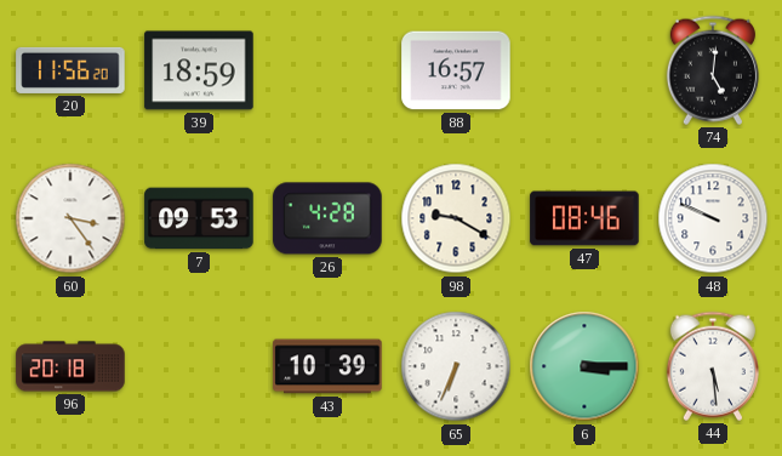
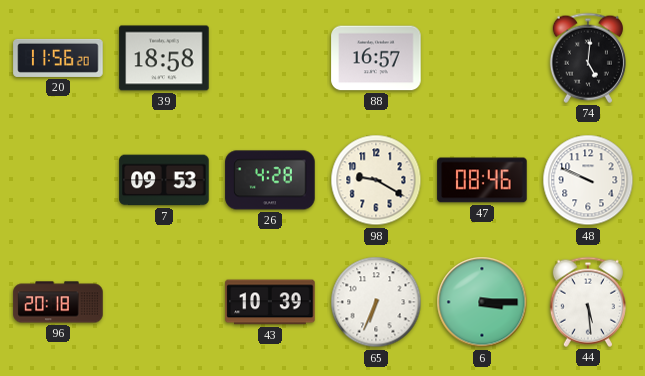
39: 18:59 -> 18:58 (164, 58)
60: 3:24 -> none (70, 218)
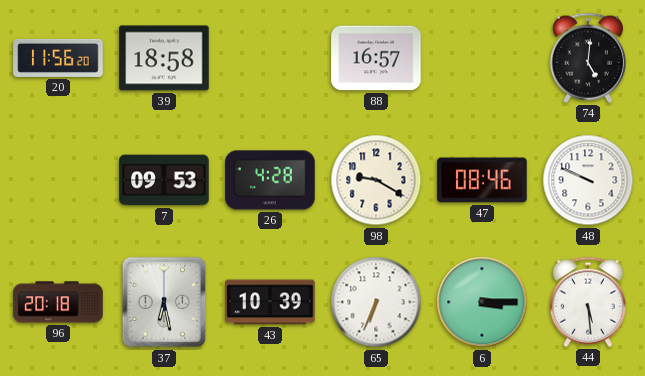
37: none -> 6:28 (164, 302)
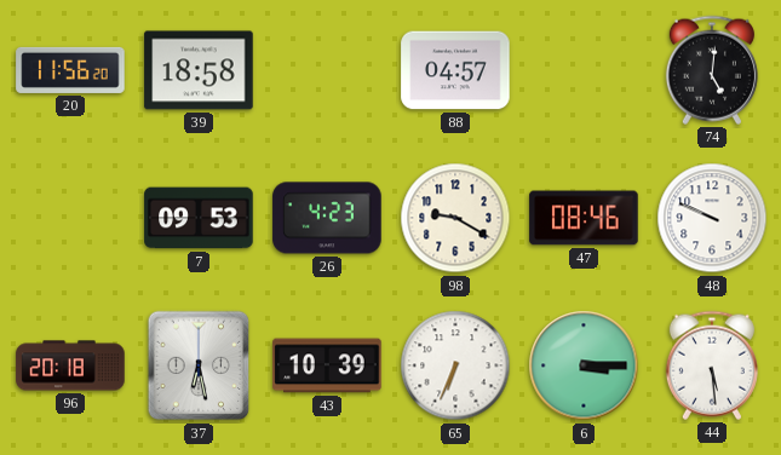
88: 16:57 -> 04:57 (455, 70)
26: 4:28 -> 4:23 (327, 218)
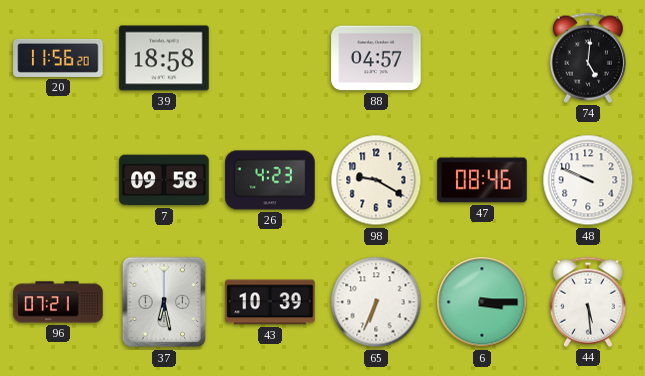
7: 09:53 -> 09:58 (164, 180)
96: 20:18 -> 07:21 (58, 302)
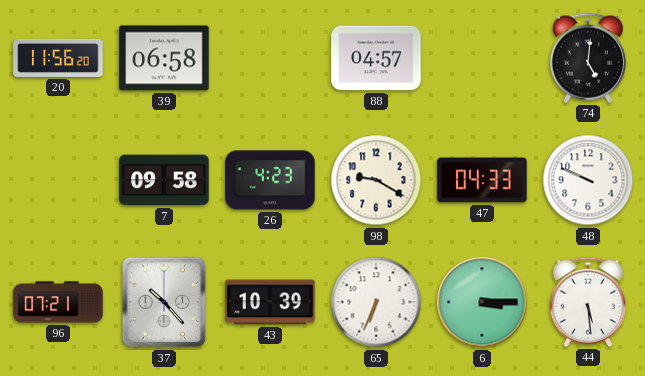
39: 18:58 -> 06:58 (164, 58)
47: 08:46 -> 04:33 (482, 180)
37: 6:28 -> 10:23 (164, 302)
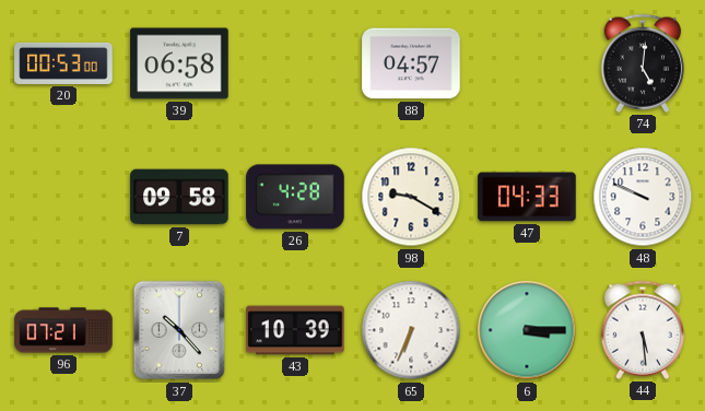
20: 11:56 -> 00:53 (63, 63)
26: 4:23 -> 4:28 (295, 197)
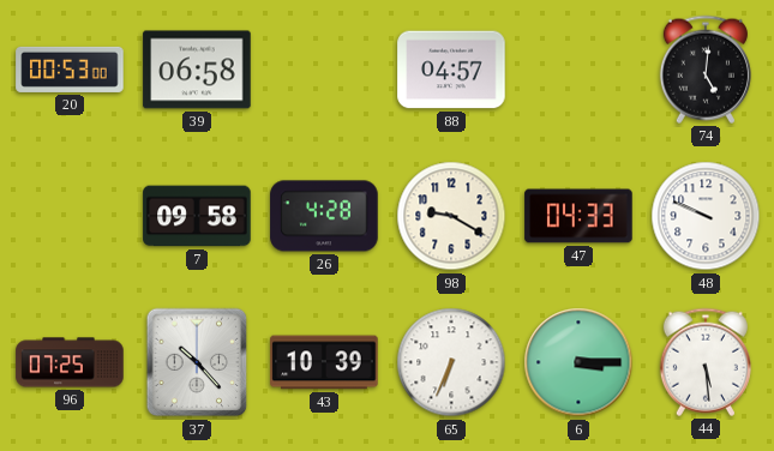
96: 07:21 -> 07:25 (70, 362)
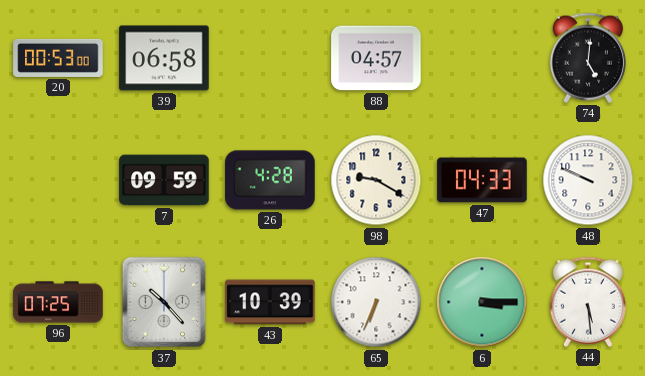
7: 09:58 -> 09:59 (164, 180)
